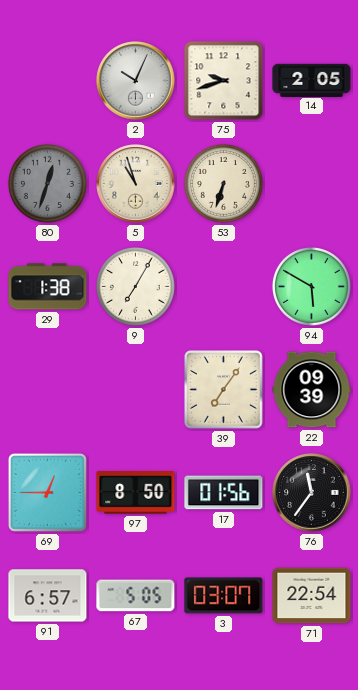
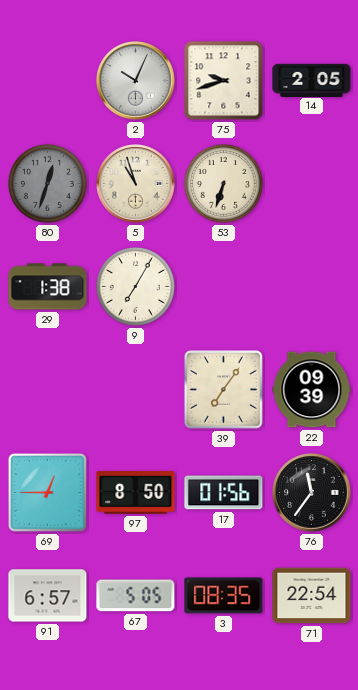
94: 5:50 -> none (311, 286)
3: 03:07 -> 08:35 (224, 596)
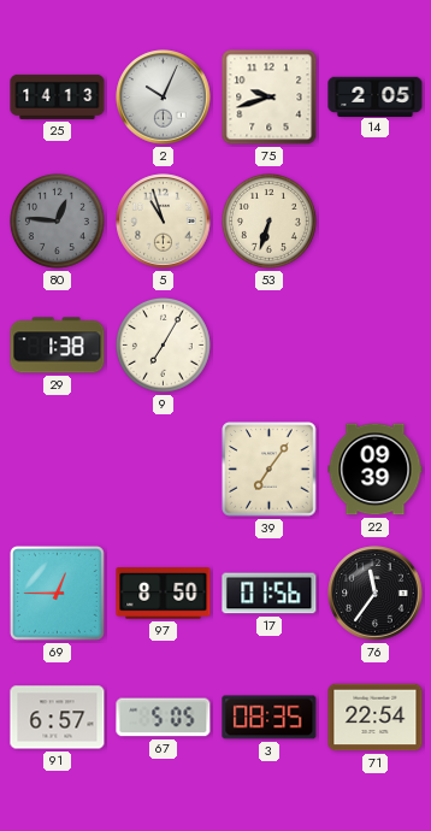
25: none -> 14:13 (58, 96)
80: 12:33 -> 12:46 (57, 220)
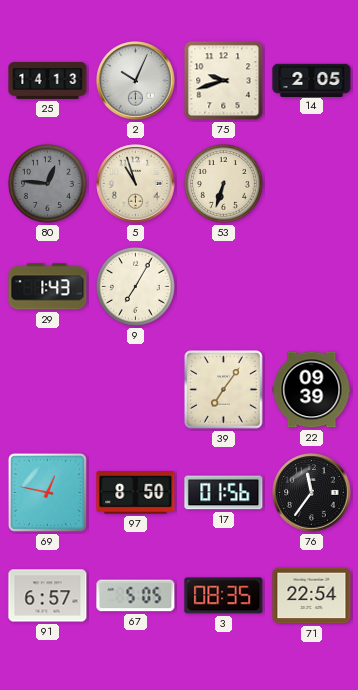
29: 1:38 -> 1:43 (48, 287)
69: 12:45 -> 12:47 (47, 492)
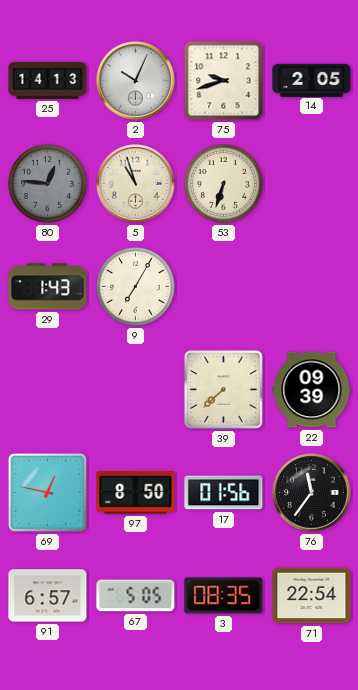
39: 7:06 -> 7:38 (224, 390)
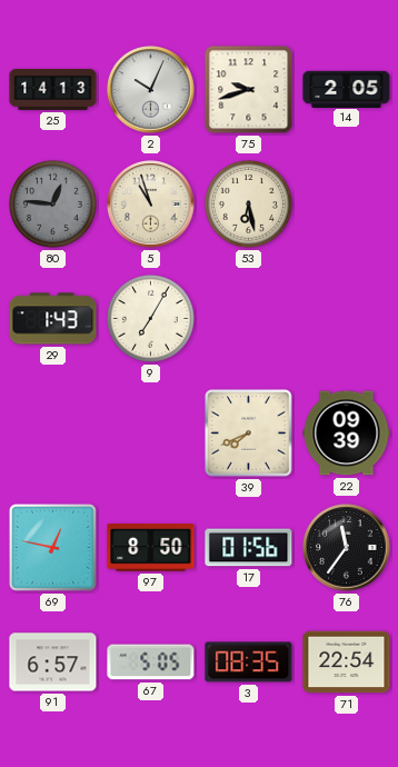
53: 6:33 -> 6:28 (248, 203)
39: 7:38 -> 7:41 (249, 434)
